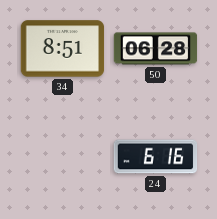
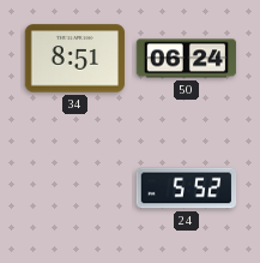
50: 06:28 -> 06:24 (187, 59)
24: 6:16 -> 5:52 (187, 189)
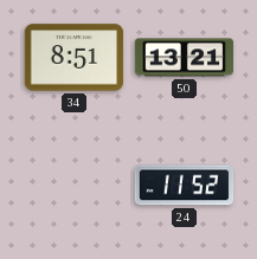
50: 06:24 -> 13:21 (185, 58)
24: 5:52 -> 11:52 (185, 186)
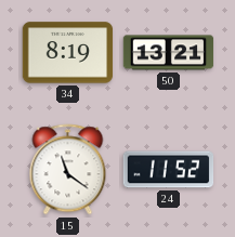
34: 8:51 -> 8:19 (68, 53)
15: none -> 11:21 (68, 170)
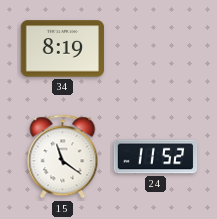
50: 13:21 -> none (169, 53)
